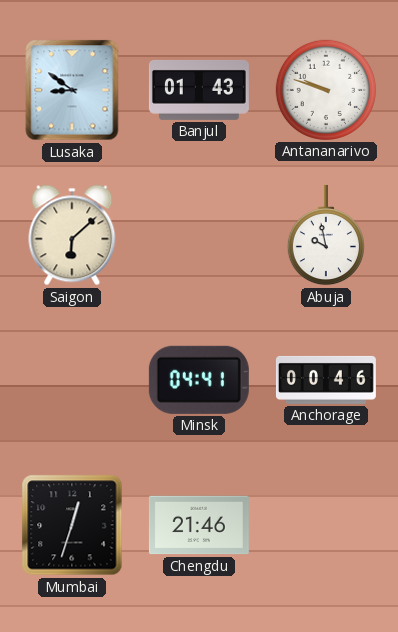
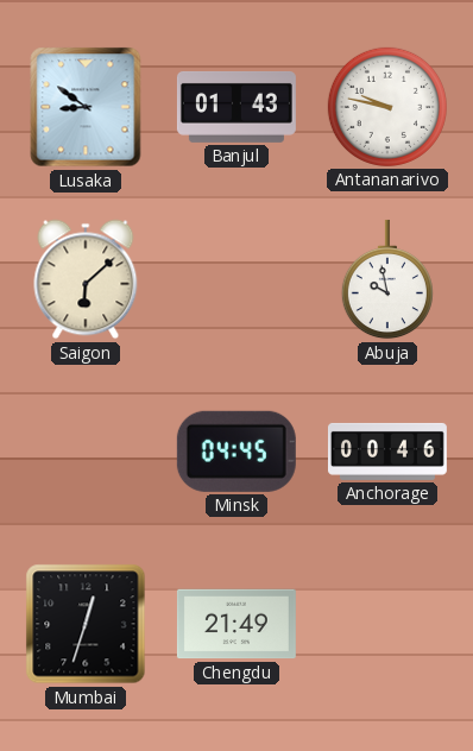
Antananarivo: 9:48 -> 9:47 (387, 107)
Minsk: 04:41 -> 04:45 (236, 452)
Chengdu: 21:46 -> 21:49 (236, 624)
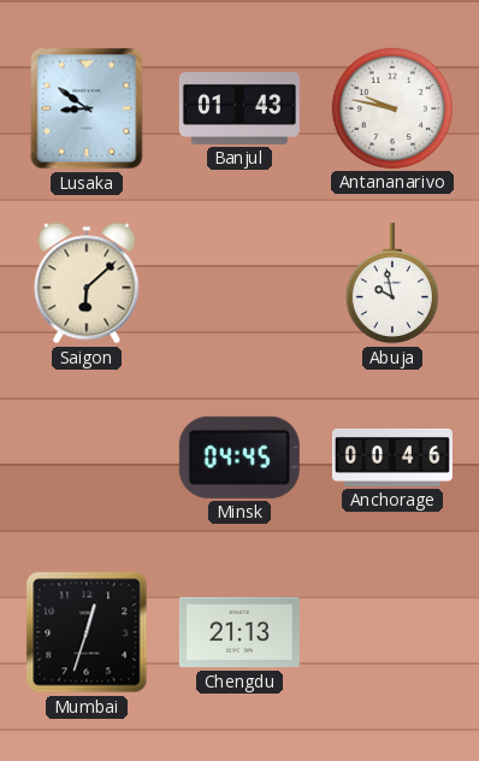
Chengdu: 21:49 -> 21:13 (239, 632)
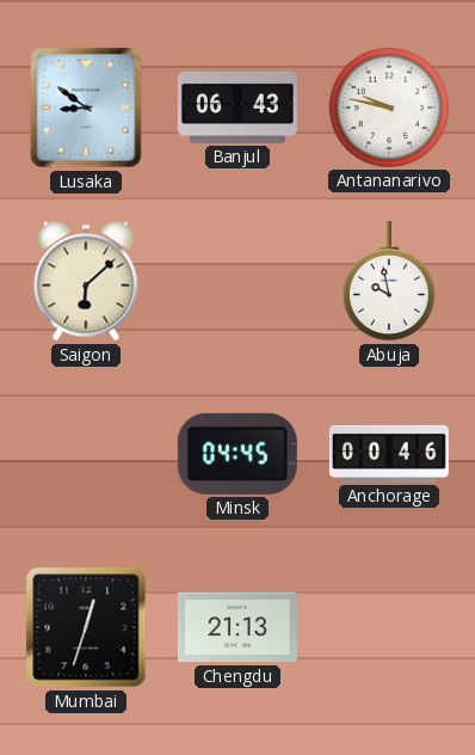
Banjul: 01:43 -> 06:43 (237, 108)
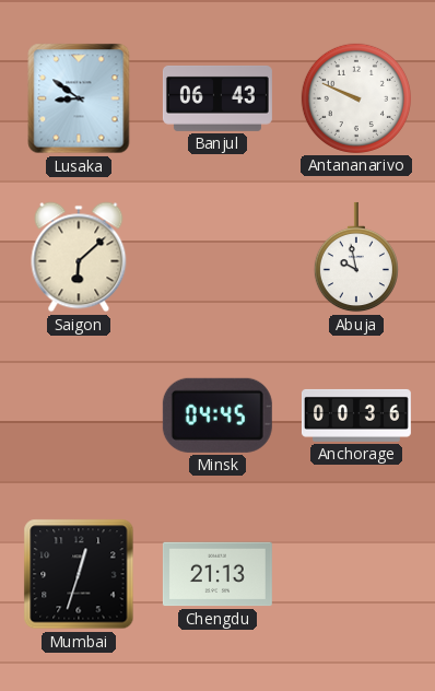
Antananarivo: 9:47 -> 9:49 (356, 98)
Anchorage: 00:46 -> 00:36 (356, 415)
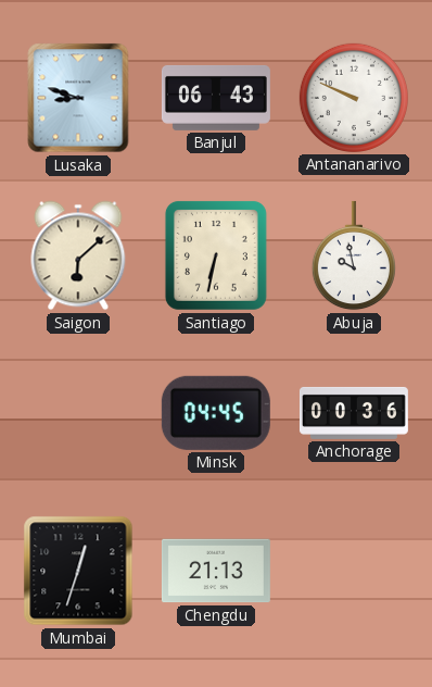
Lusaka: 8:51 -> 8:48 (78, 98)
Santiago: none -> 6:32 (216, 255)
